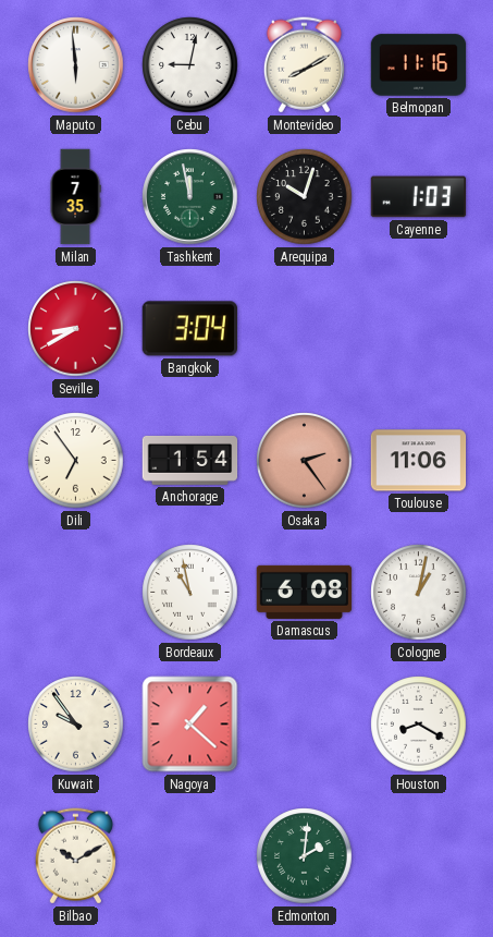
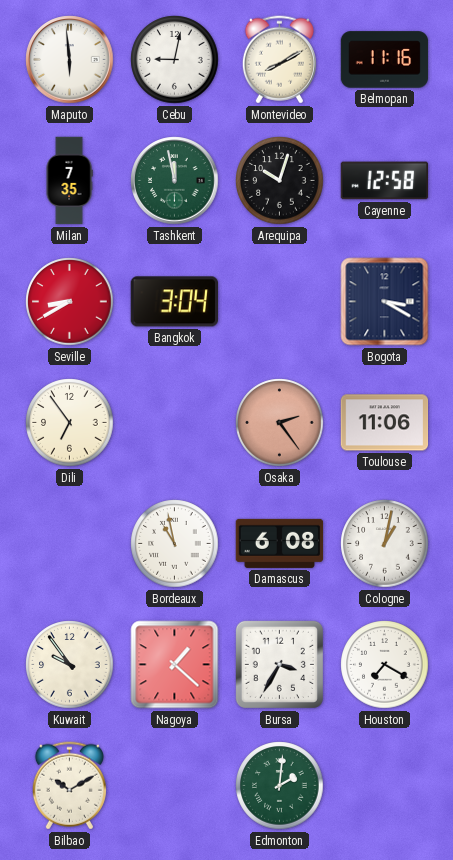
Cayenne: 1:03 -> 12:58 (385, 181)
Bogota: none -> 3:20 (385, 302)
Anchorage: 1:54 -> none (190, 460)
Bursa: none -> 3:35 (279, 664)
Houston: 8:20 -> 7:20 (385, 665)
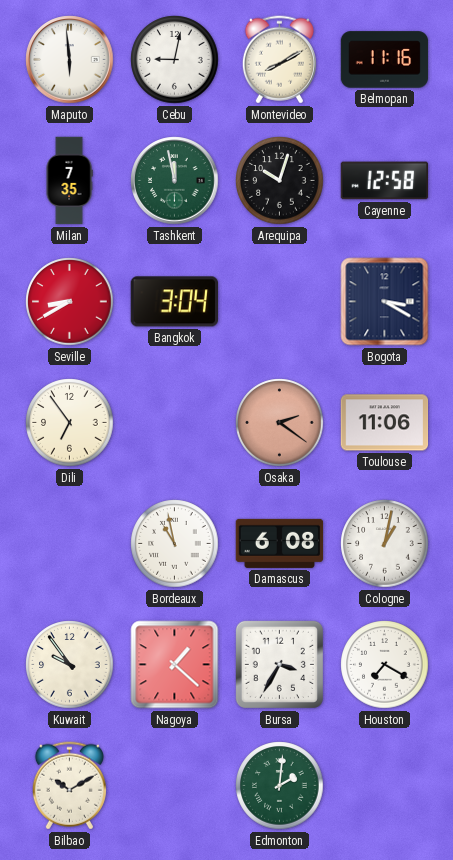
Osaka: 2:24 -> 2:21 (280, 423)
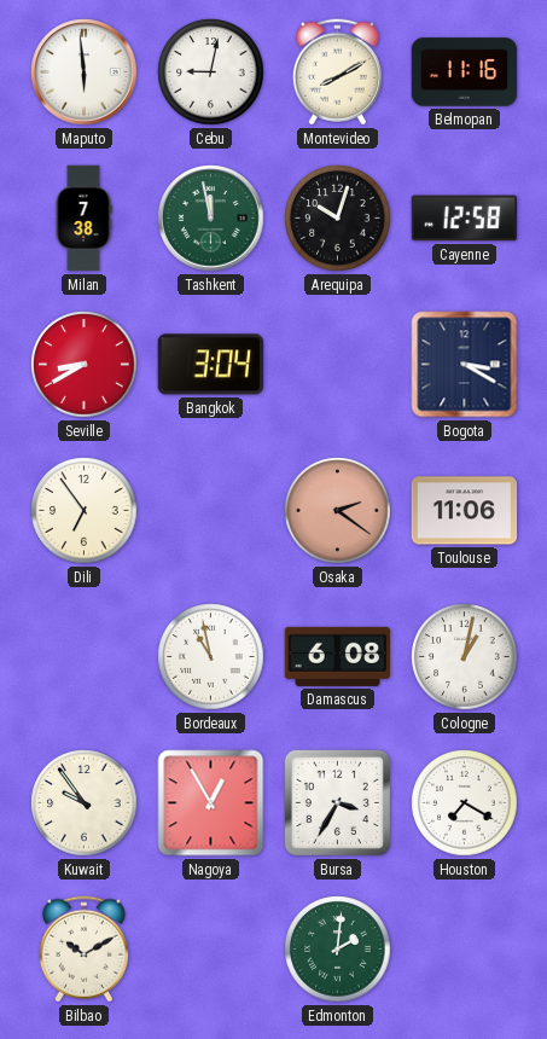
Milan: 7:35 -> 7:38 (83, 219)
Nagoya: 1:22 -> 12:55 (211, 803)
